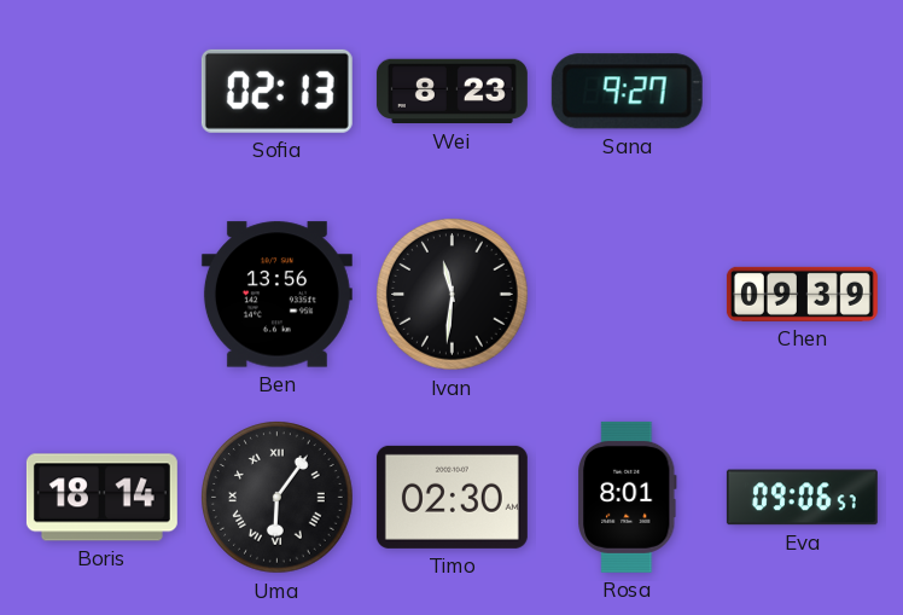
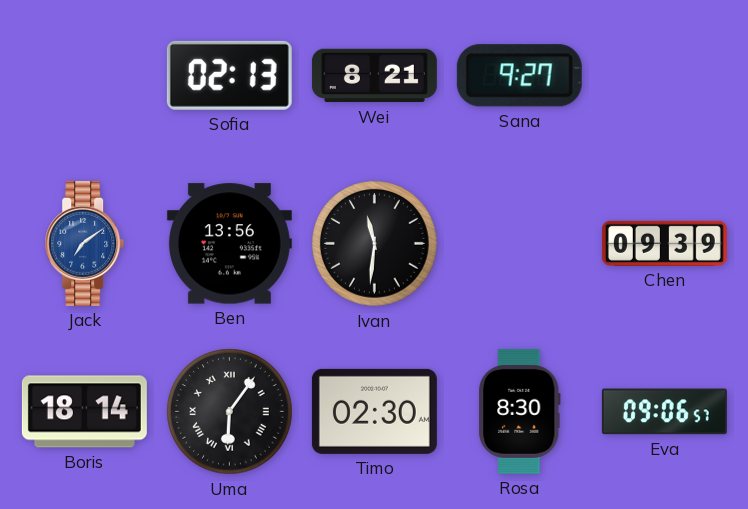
Wei: 8:23 -> 8:21 (374, 76)
Jack: none -> 7:09 (85, 243)
Rosa: 8:01 -> 8:30 (520, 411)
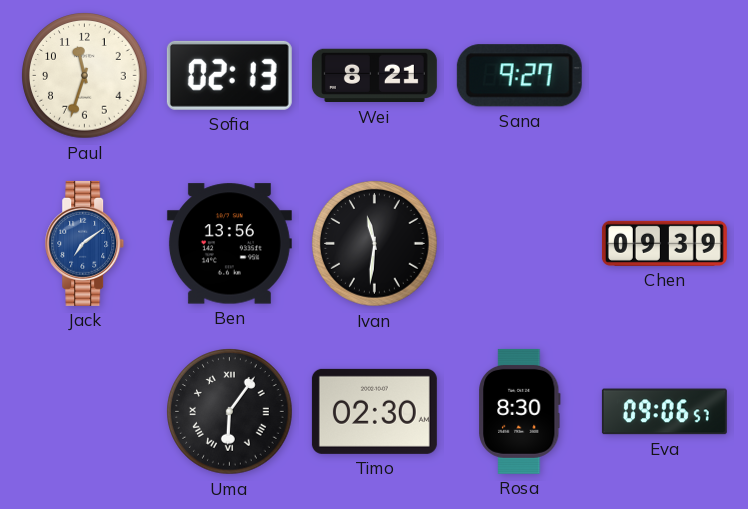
Paul: none -> 11:33 (85, 76)
Boris: 18:14 -> none (84, 412)
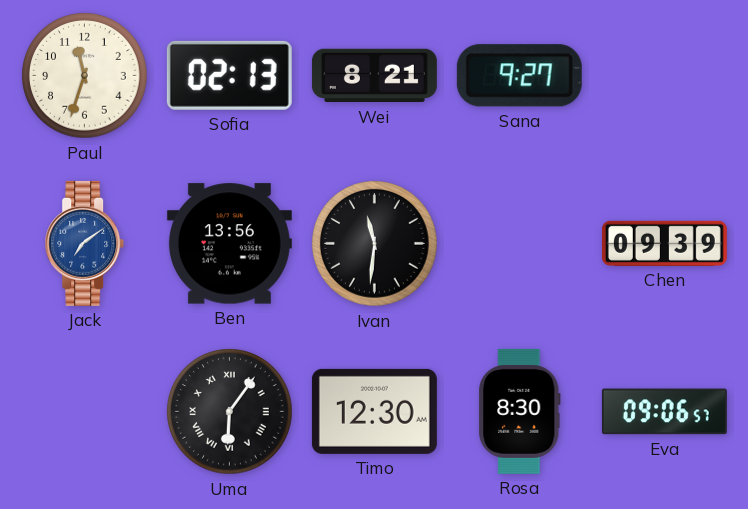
Timo: 02:30 -> 12:30 (374, 411)
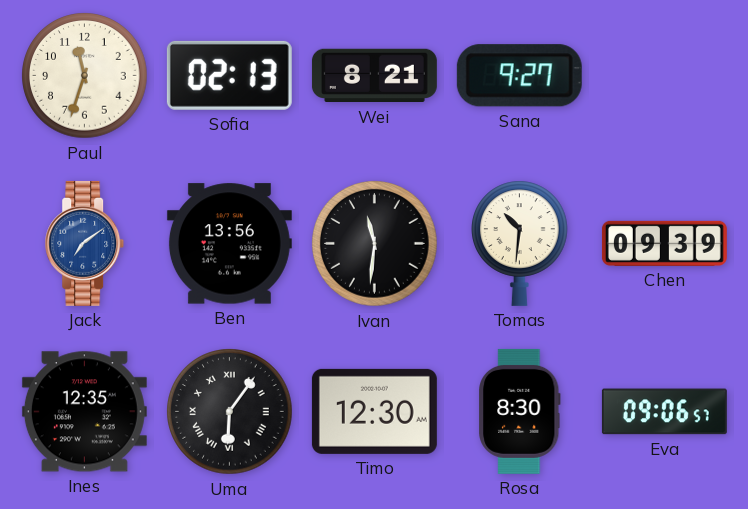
Tomas: none -> 10:31 (520, 243)
Ines: none -> 12:35 (84, 412)
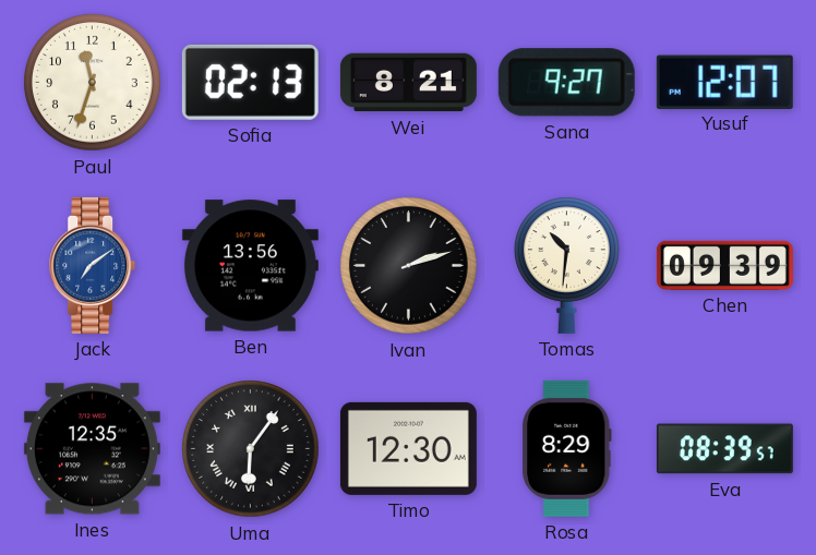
Yusuf: none -> 12:07 (724, 82)
Ivan: 11:31 -> 2:12 (409, 266)
Rosa: 8:30 -> 8:29 (567, 448)
Eva: 09:06 -> 08:39 (724, 449)
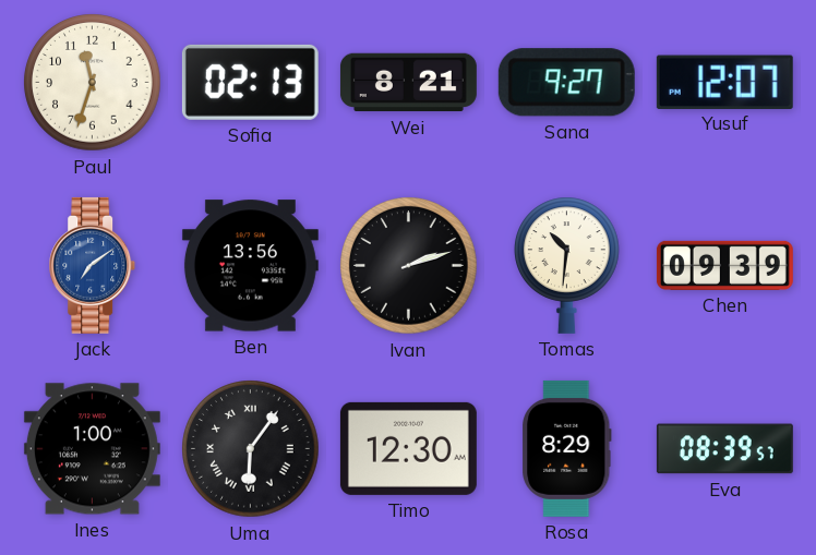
Ines: 12:35 -> 1:00 (92, 449)
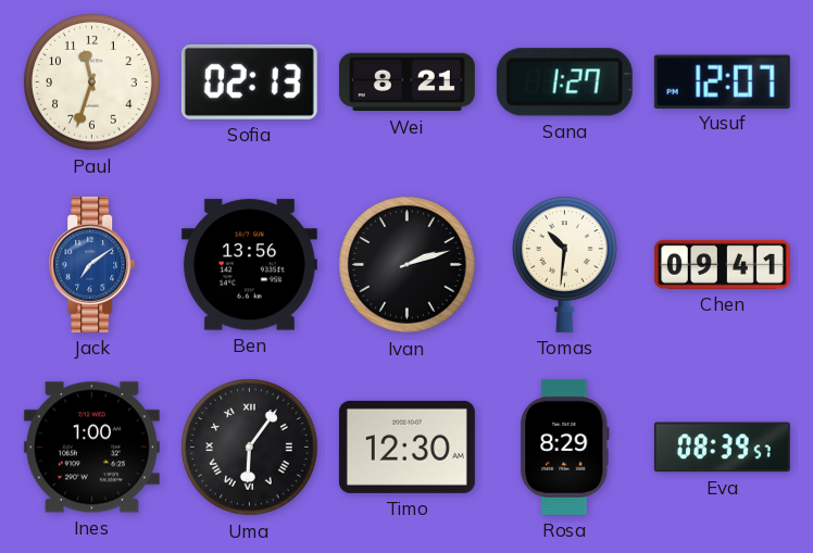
Sana: 9:27 -> 1:27 (564, 83)
Chen: 09:39 -> 09:41 (722, 264)
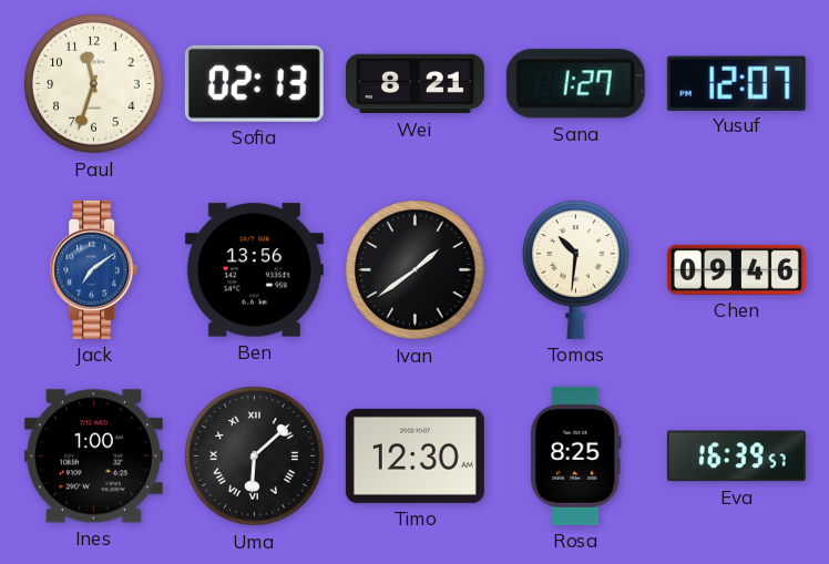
Ivan: 2:12 -> 1:39 (416, 270)
Chen: 09:41 -> 09:46 (736, 269)
Uma: 6:06 -> 6:08 (255, 457)
Rosa: 8:29 -> 8:25 (576, 455)
Eva: 08:39 -> 16:39 (736, 457)
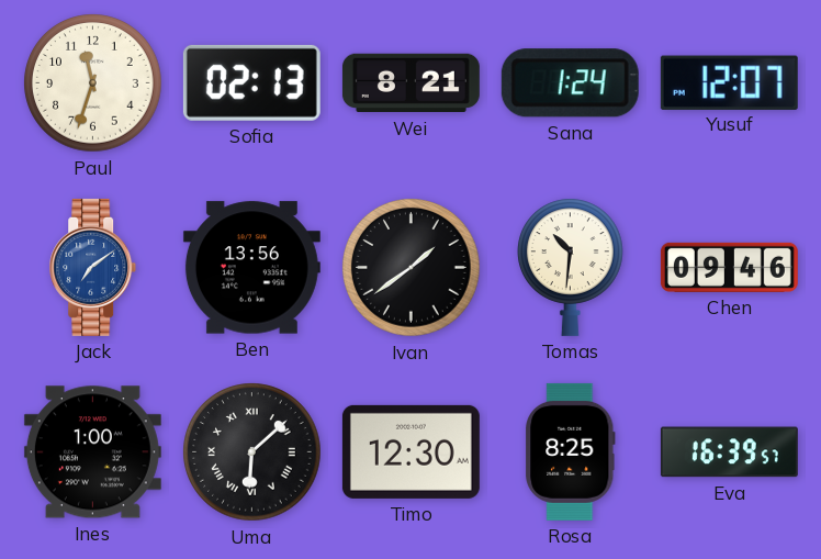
Sana: 1:27 -> 1:24 (570, 83)
